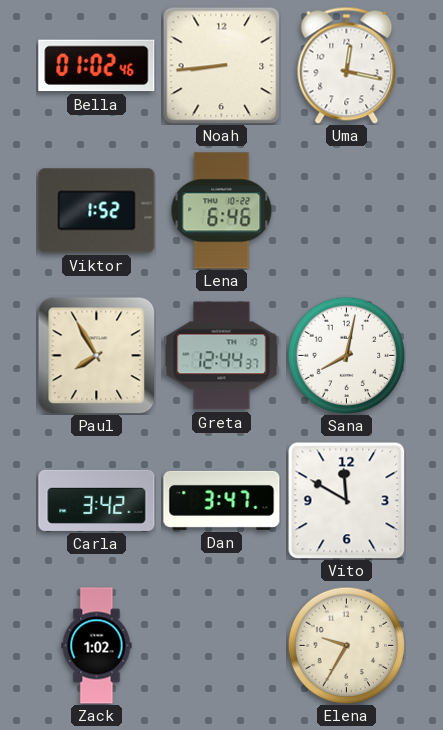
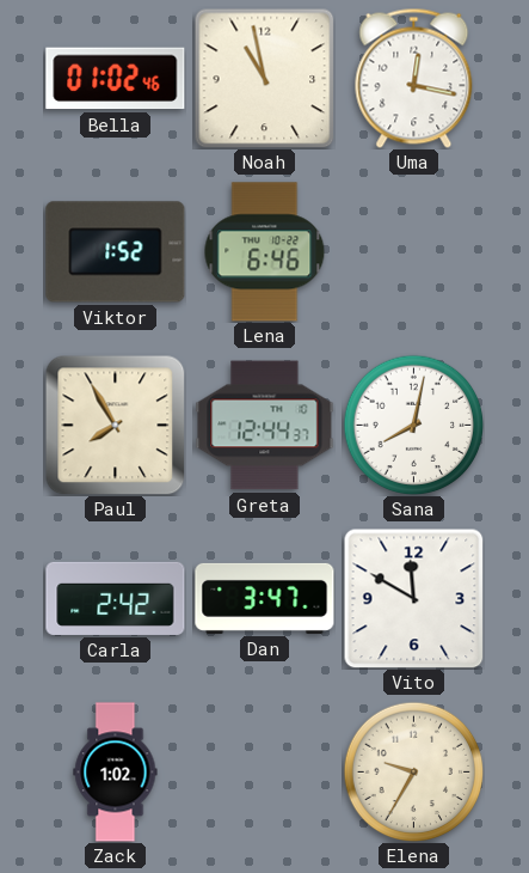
Noah: 8:44 -> 10:58 (264, 78)
Carla: 3:42 -> 2:42 (116, 598)
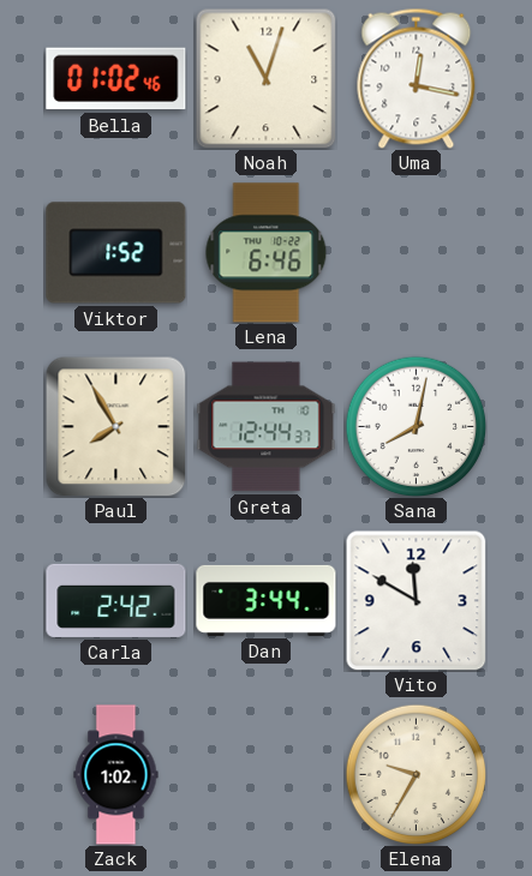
Noah: 10:58 -> 11:03 (265, 78)
Dan: 3:47 -> 3:44 (267, 600)
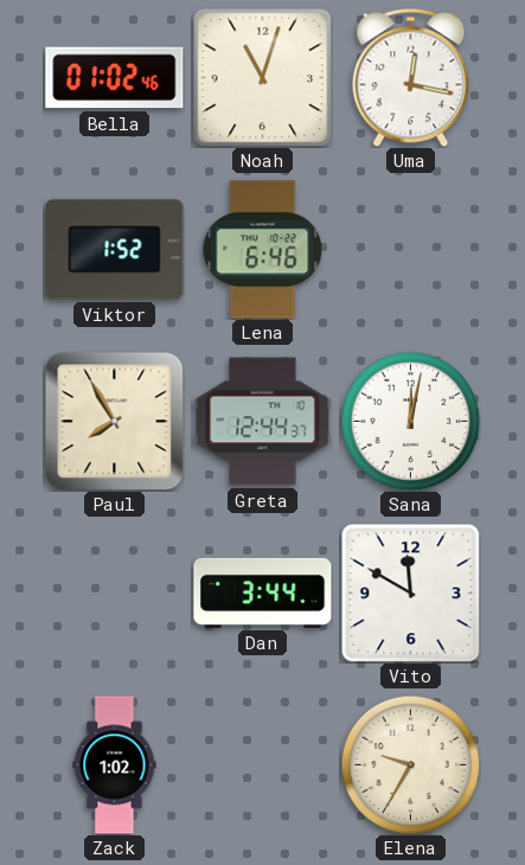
Sana: 8:02 -> 12:02 (410, 421)
Carla: 2:42 -> none (116, 600)
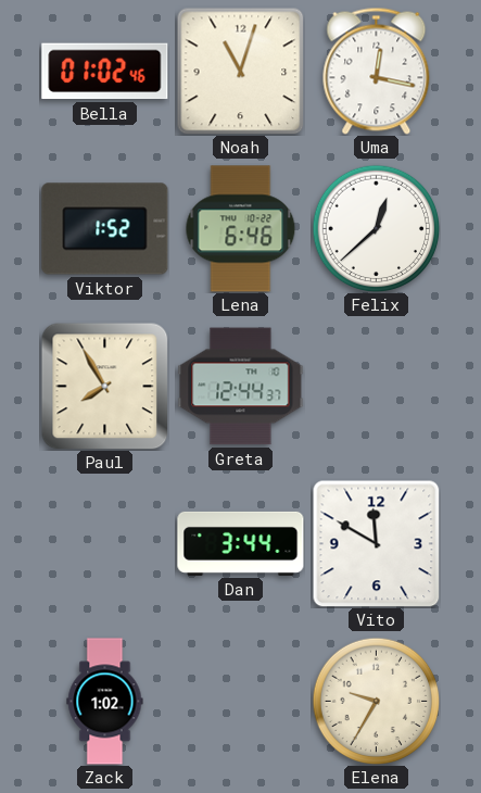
Felix: none -> 12:38 (376, 228)
Sana: 12:02 -> none (410, 421)
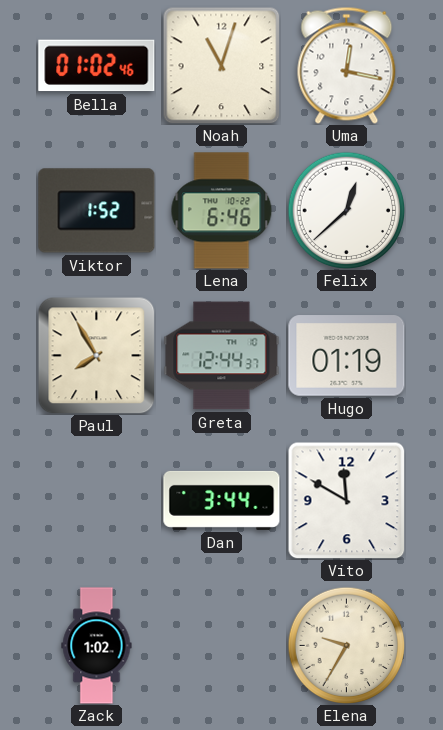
Hugo: none -> 01:19 (347, 356)
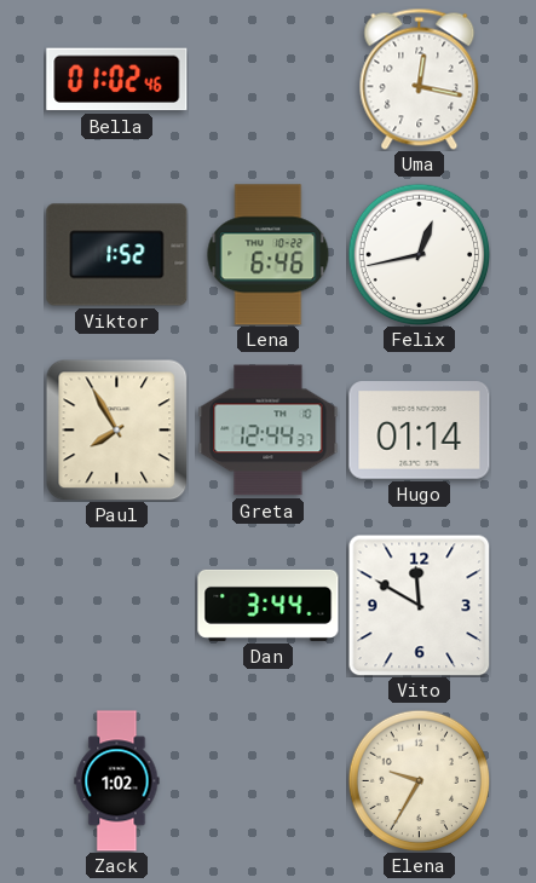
Noah: 11:03 -> none (221, 65)
Felix: 12:38 -> 12:43 (419, 254)
Hugo: 01:19 -> 01:14 (420, 431)
